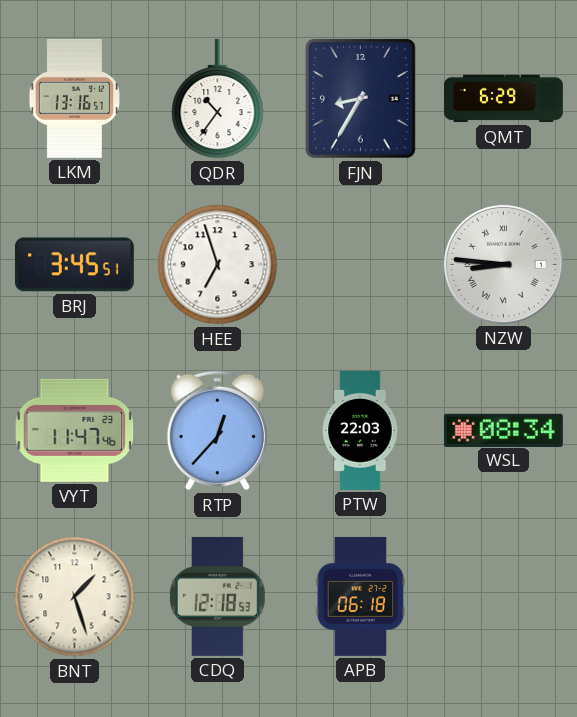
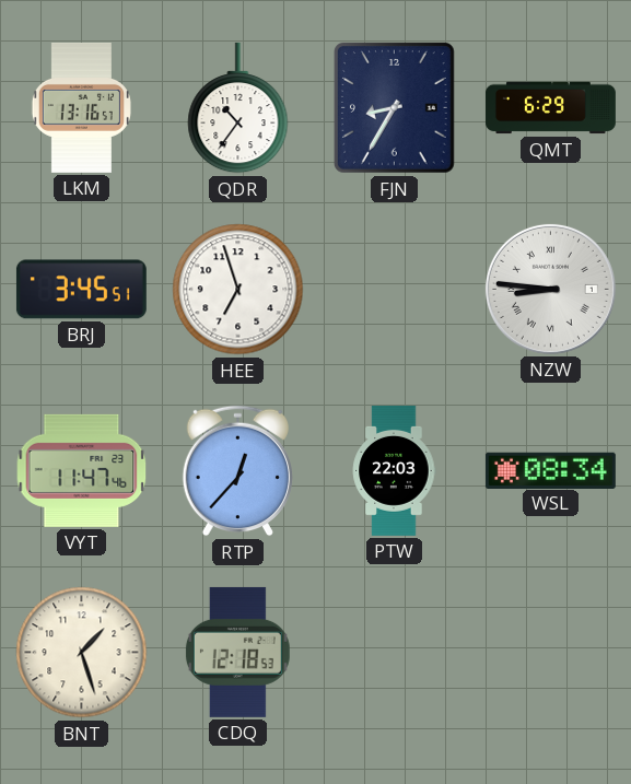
APB: 06:18 -> none (361, 596)
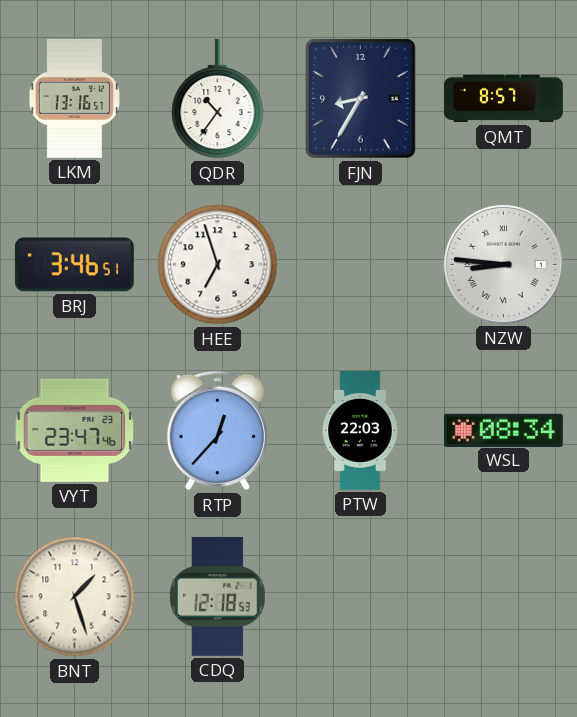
QMT: 6:29 -> 8:57 (503, 99)
BRJ: 3:45 -> 3:46 (74, 265)
VYT: 11:47 -> 23:47 (75, 430)
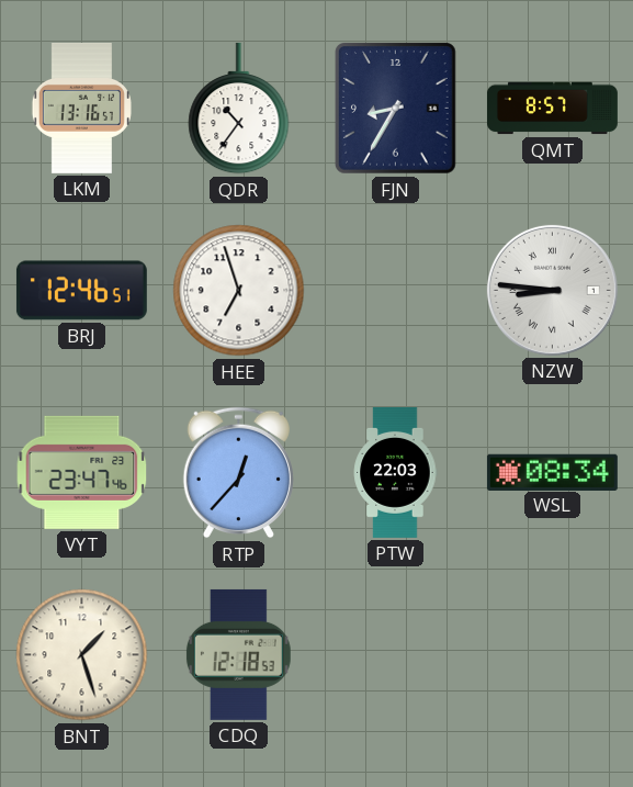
BRJ: 3:46 -> 12:46 (81, 291)
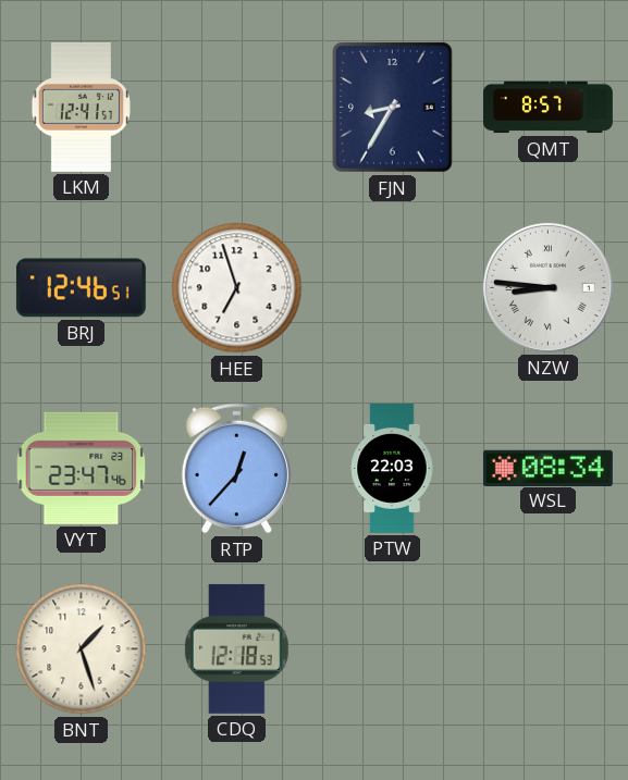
LKM: 13:16 -> 12:41 (81, 107)
QDR: 10:36 -> none (239, 109)
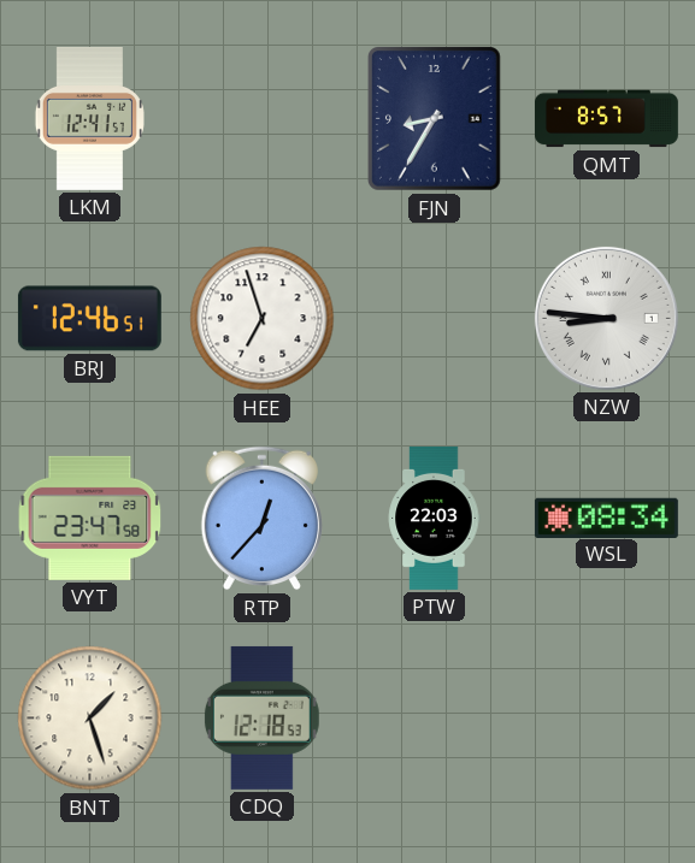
VYT: 23:47:46 -> 23:47:58 (90, 518)
